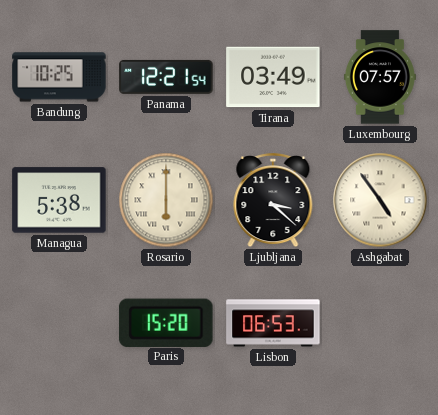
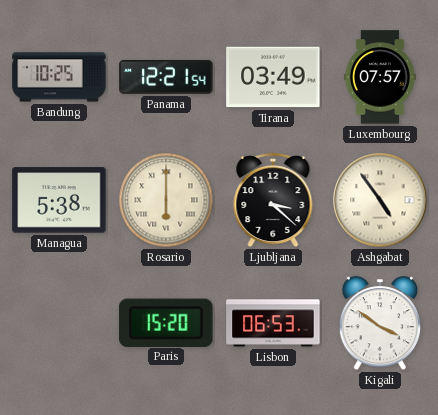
Kigali: none -> 3:51 (380, 324)
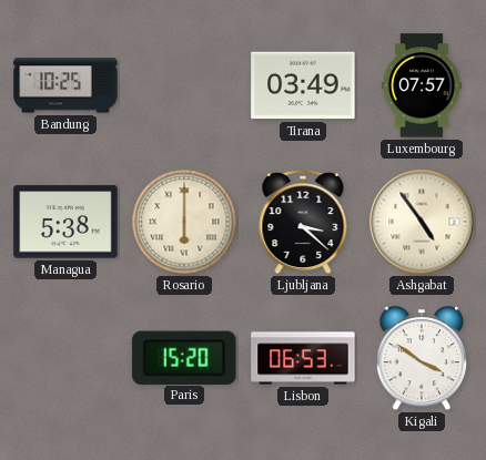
Panama: 12:21 -> none (166, 77)
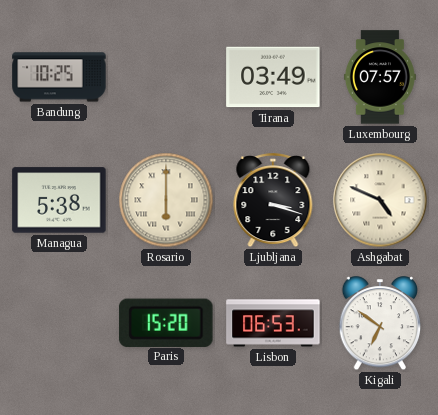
Ljubljana: 3:22 -> 3:18 (273, 201)
Ashgabat: 4:54 -> 4:49 (380, 200)
Kigali: 3:51 -> 6:51 (380, 324)
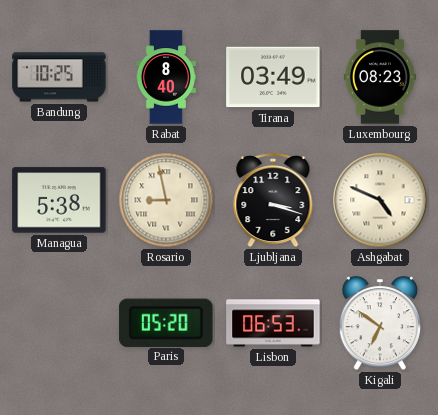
Rabat: none -> 8:40 (166, 77)
Luxembourg: 07:57 -> 08:23 (380, 77)
Rosario: 6:00 -> 8:58 (166, 200)
Paris: 15:20 -> 05:20 (166, 322)
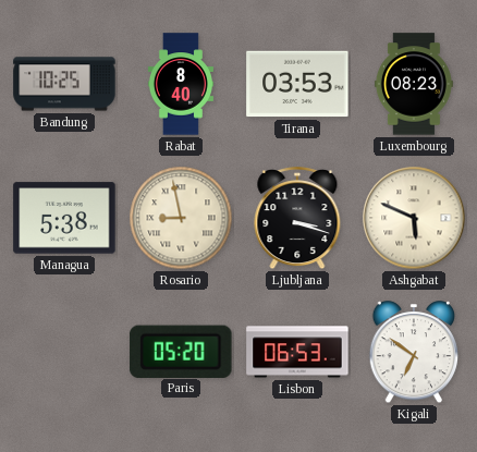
Tirana: 03:49 -> 03:53 (297, 84)
Ashgabat: 4:49 -> 5:49 (414, 218)
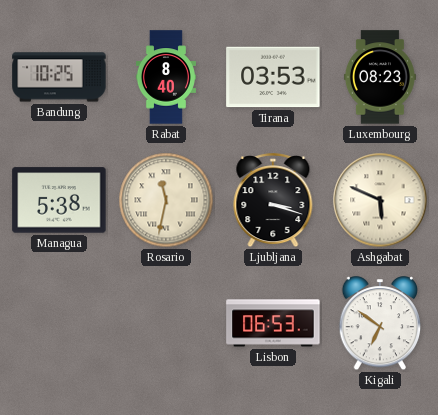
Rosario: 8:58 -> 11:32 (166, 200)
Paris: 05:20 -> none (181, 351)
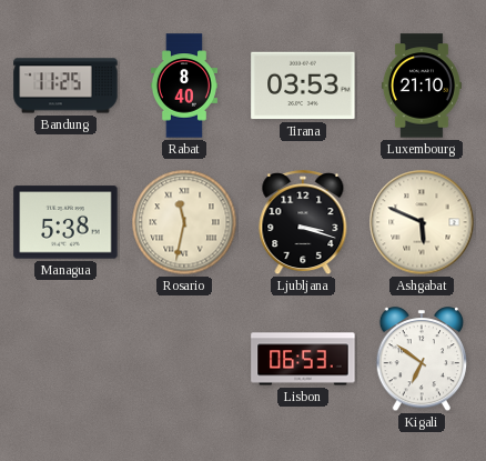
Bandung: 10:25 -> 11:25 (65, 86)
Luxembourg: 08:23 -> 21:10 (422, 86)
